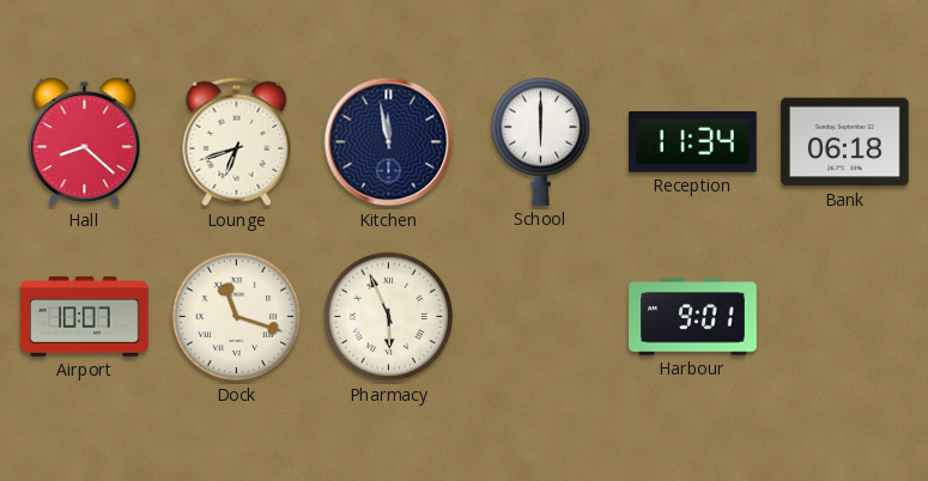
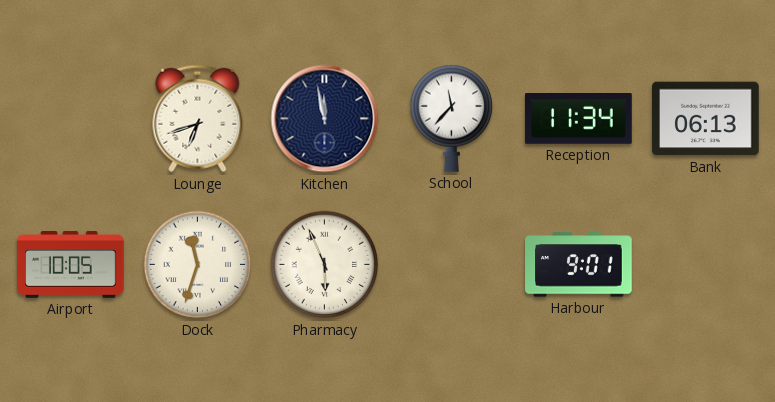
Hall: 8:22 -> none (85, 142)
School: 6:00 -> 11:37 (452, 118)
Bank: 06:18 -> 06:13 (706, 119)
Airport: 10:07 -> 10:05 (71, 265)
Dock: 11:18 -> 11:33 (198, 265)
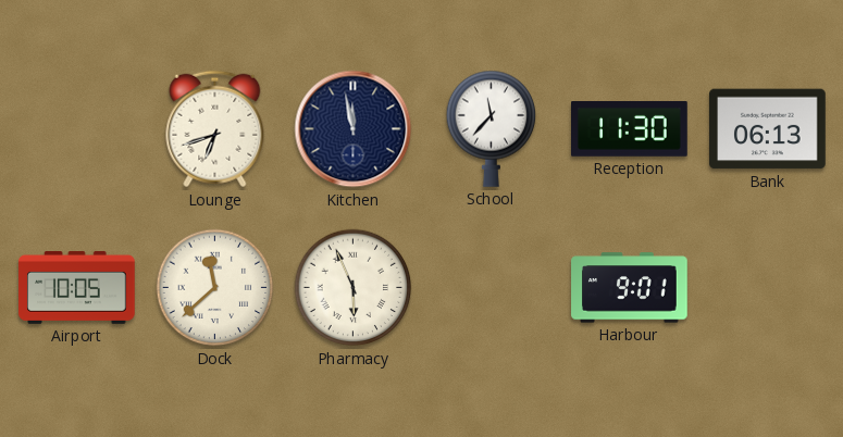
Reception: 11:34 -> 11:30 (630, 129)
Dock: 11:33 -> 11:38 (215, 288)
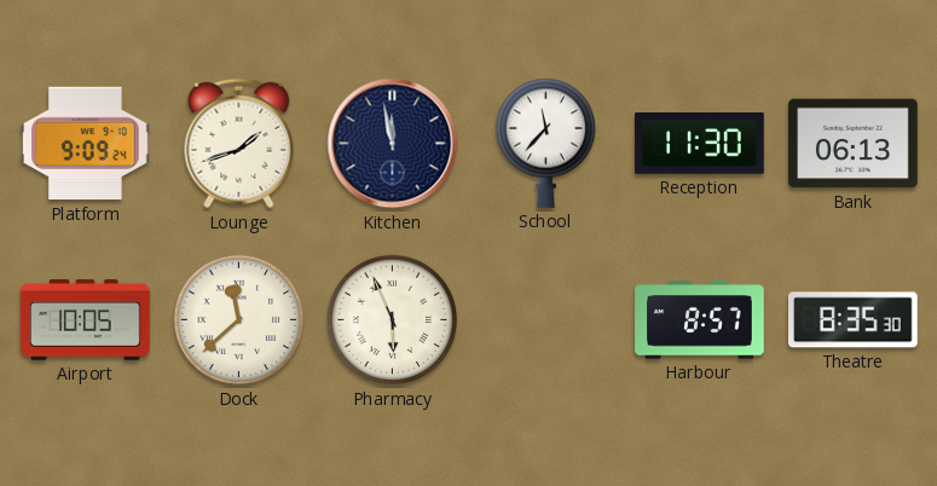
Platform: none -> 9:09 (86, 144)
Lounge: 6:42 -> 1:42 (239, 144)
Harbour: 9:01 -> 8:57 (700, 320)
Theatre: none -> 8:35 (854, 320)
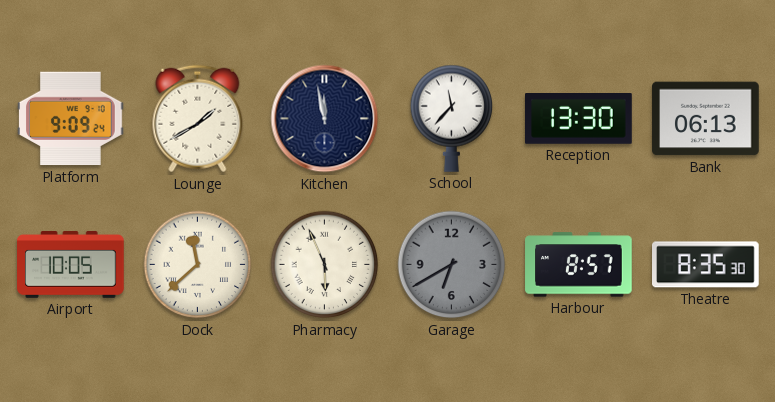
Lounge: 1:42 -> 1:40 (198, 119)
Reception: 11:30 -> 13:30 (579, 119)
Garage: none -> 6:40 (452, 265)
